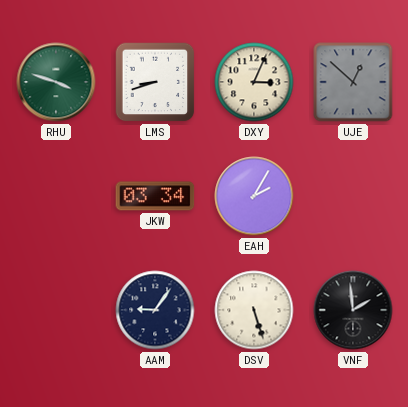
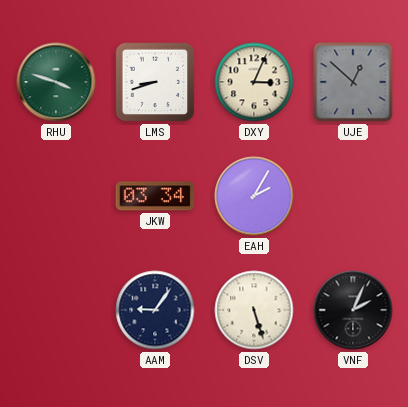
VNF: 1:59 -> 2:04 (353, 310)
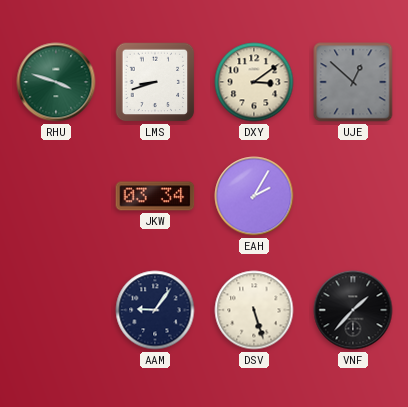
DXY: 3:04 -> 3:09 (254, 82)
VNF: 2:04 -> 1:37 (353, 310)
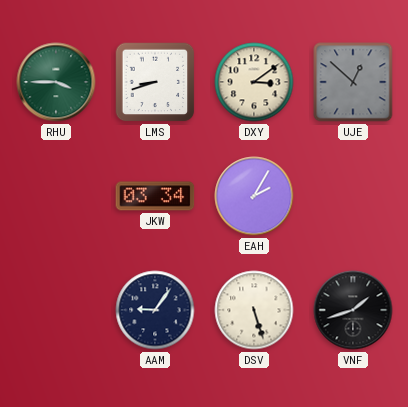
RHU: 3:48 -> 3:45 (56, 82)
VNF: 1:37 -> 1:42 (353, 310)
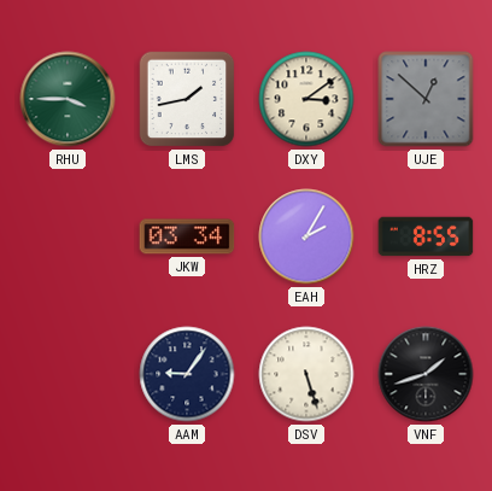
LMS: 8:42 -> 1:43 (187, 99)
HRZ: none -> 8:55 (426, 236)
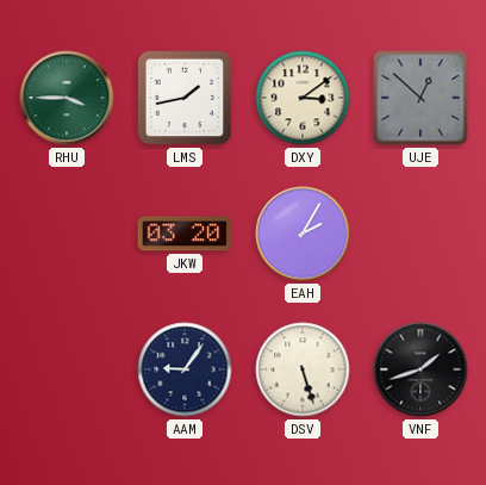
JKW: 03:34 -> 03:20 (185, 234)
HRZ: 8:55 -> none (426, 236)
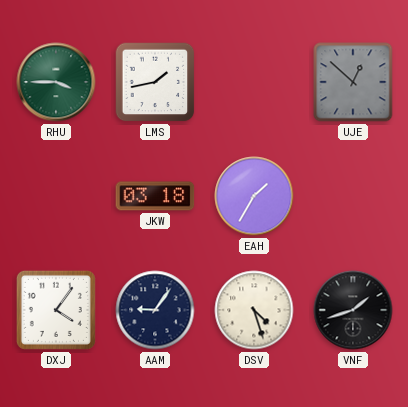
DXY: 3:09 -> none (303, 98)
JKW: 03:20 -> 03:18 (155, 196)
EAH: 2:05 -> 1:35 (254, 196)
DXJ: none -> 4:06 (56, 310)
DSV: 5:27 -> 4:27 (254, 310)
